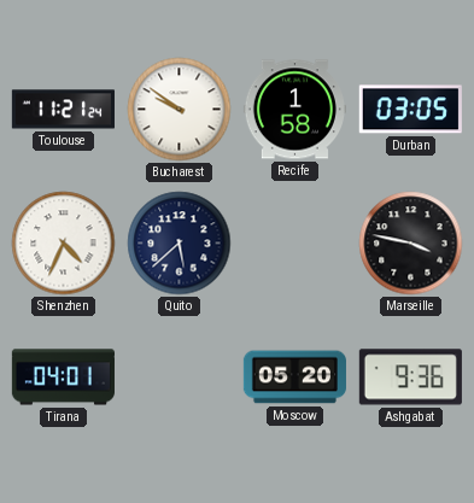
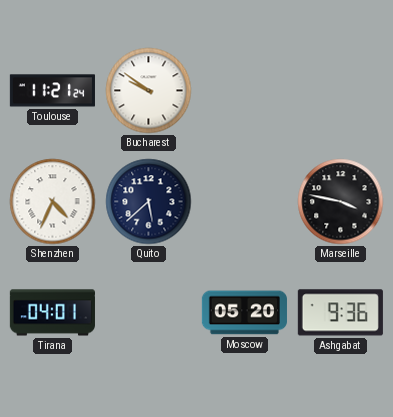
Recife: 1:58 -> none (294, 110)
Durban: 03:05 -> none (410, 110)
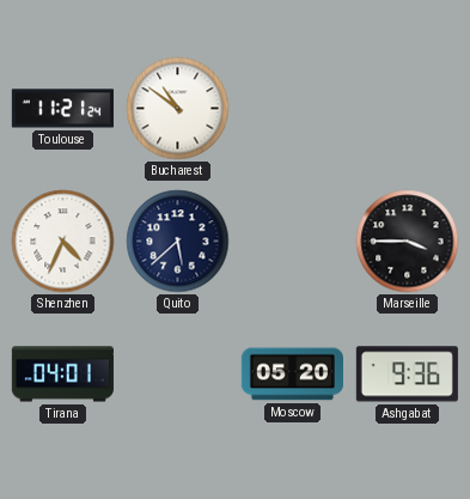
Bucharest: 9:51 -> 10:51 (178, 109)
Marseille: 3:47 -> 3:45 (408, 242)
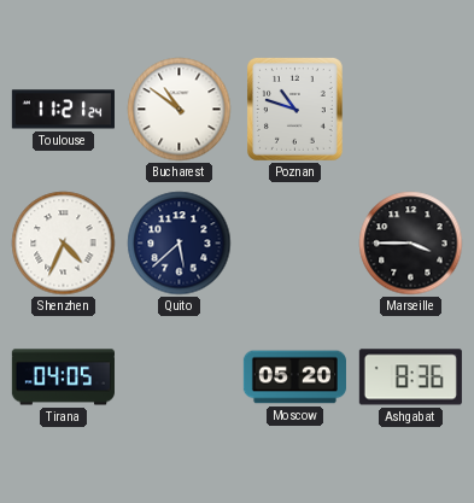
Poznan: none -> 10:48 (294, 109)
Tirana: 04:01 -> 04:05 (63, 378)
Ashgabat: 9:36 -> 8:36 (410, 378)
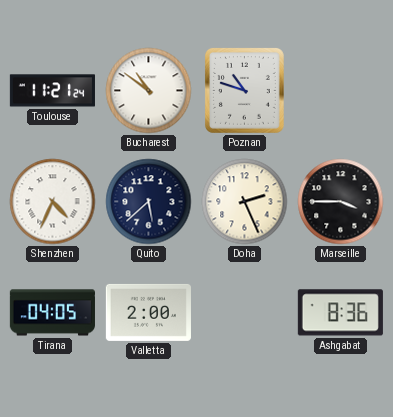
Doha: none -> 2:26 (245, 202)
Valletta: none -> 2:00 (148, 312)
Moscow: 05:20 -> none (294, 378)
